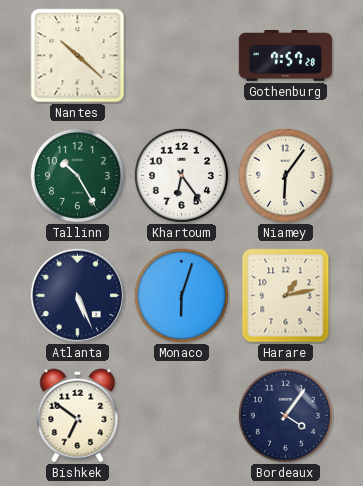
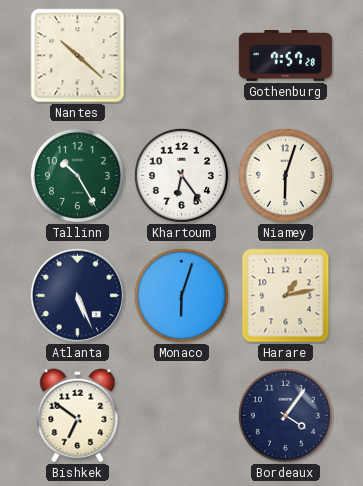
Niamey: 6:06 -> 6:03 (285, 175)
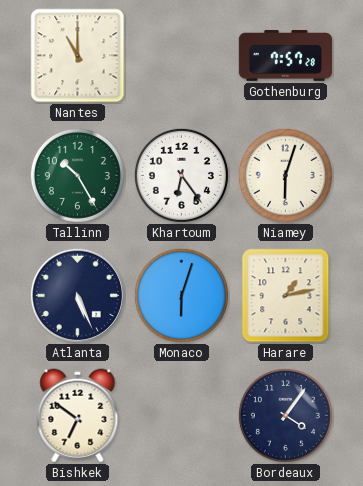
Nantes: 10:22 -> 11:00 (78, 56)
